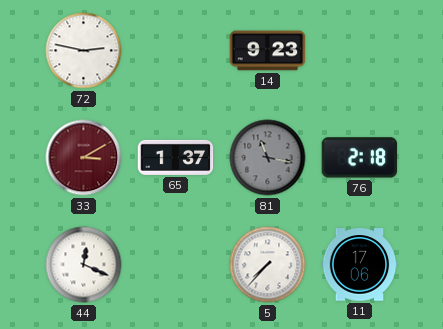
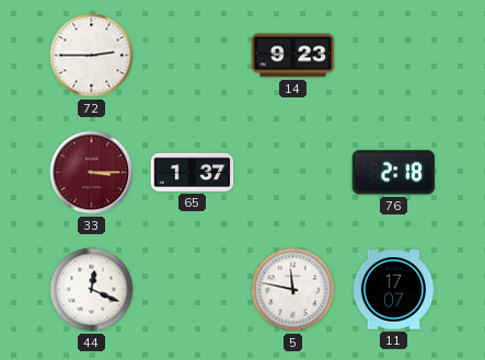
72: 2:47 -> 2:45 (92, 56)
33: 3:10 -> 3:15 (92, 173)
81: 11:17 -> none (268, 158)
5: 7:37 -> 11:47 (293, 290)
11: 17:06 -> 17:07 (394, 290)
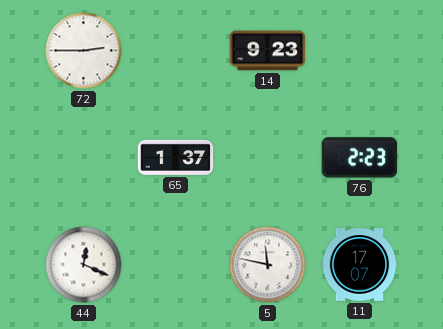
33: 3:15 -> none (92, 173)
76: 2:18 -> 2:23 (360, 158)
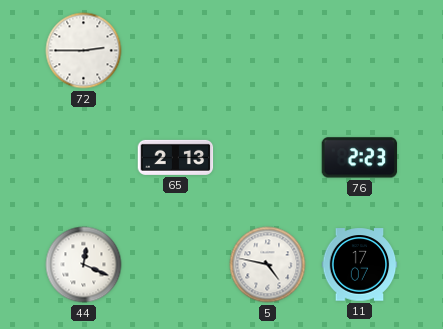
14: 9:23 -> none (268, 51)
65: 1:37 -> 2:13 (176, 157)
5: 11:47 -> 4:47 (268, 265)
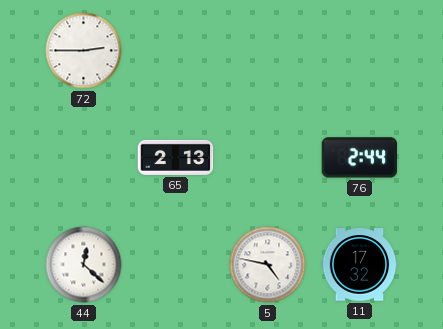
76: 2:23 -> 2:44 (360, 158)
44: 12:19 -> 12:22 (84, 265)
11: 17:07 -> 17:32 (360, 265)
